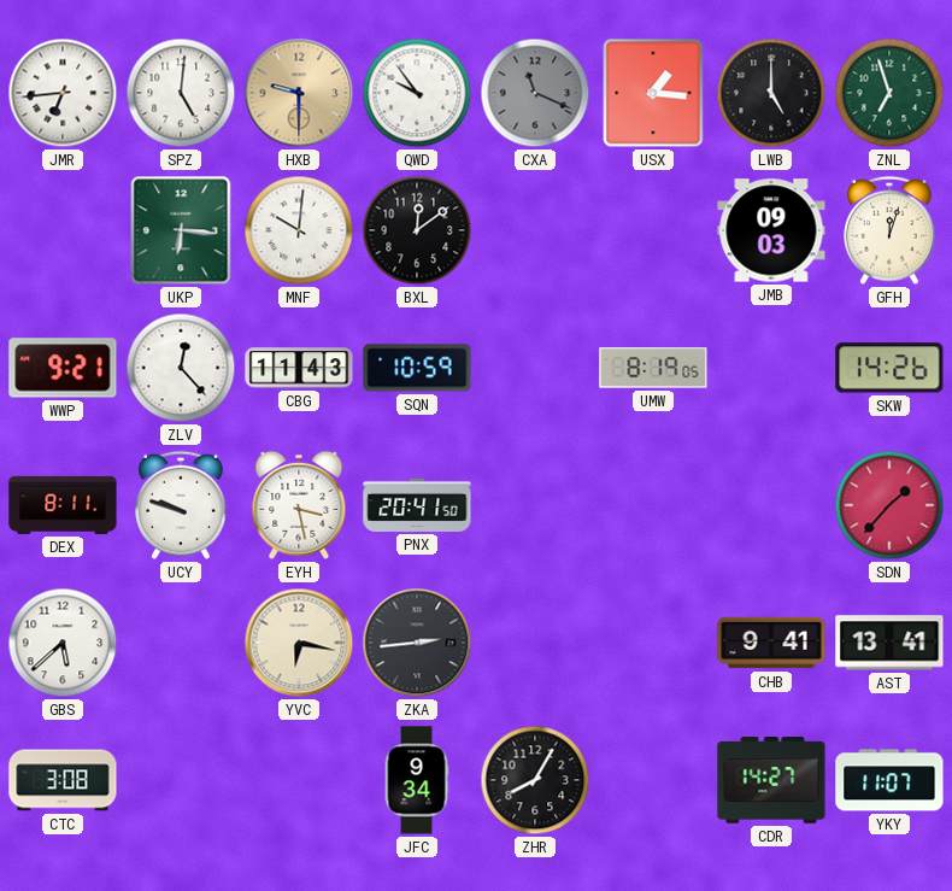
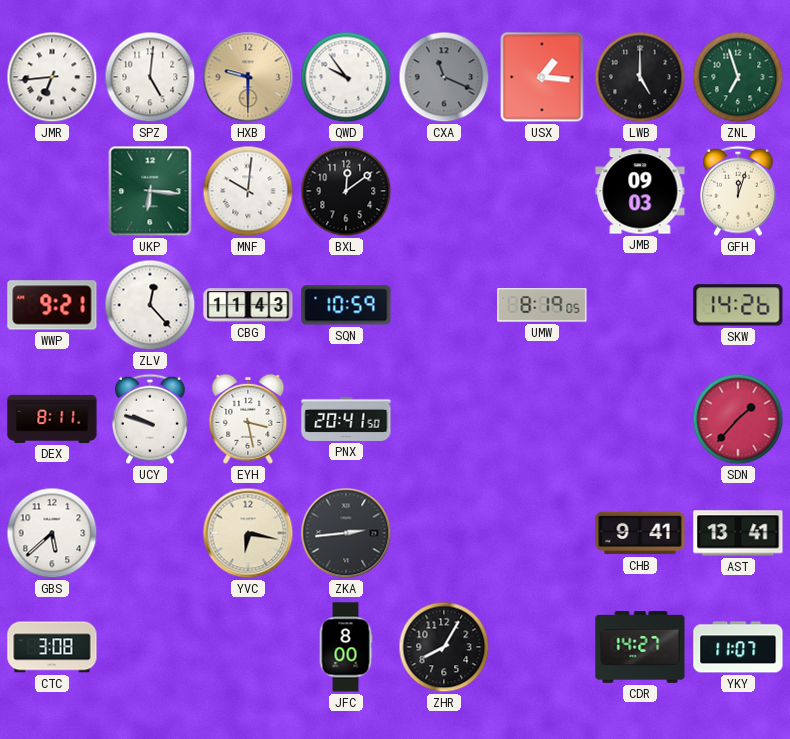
JFC: 9:34 -> 8:00 (346, 647)
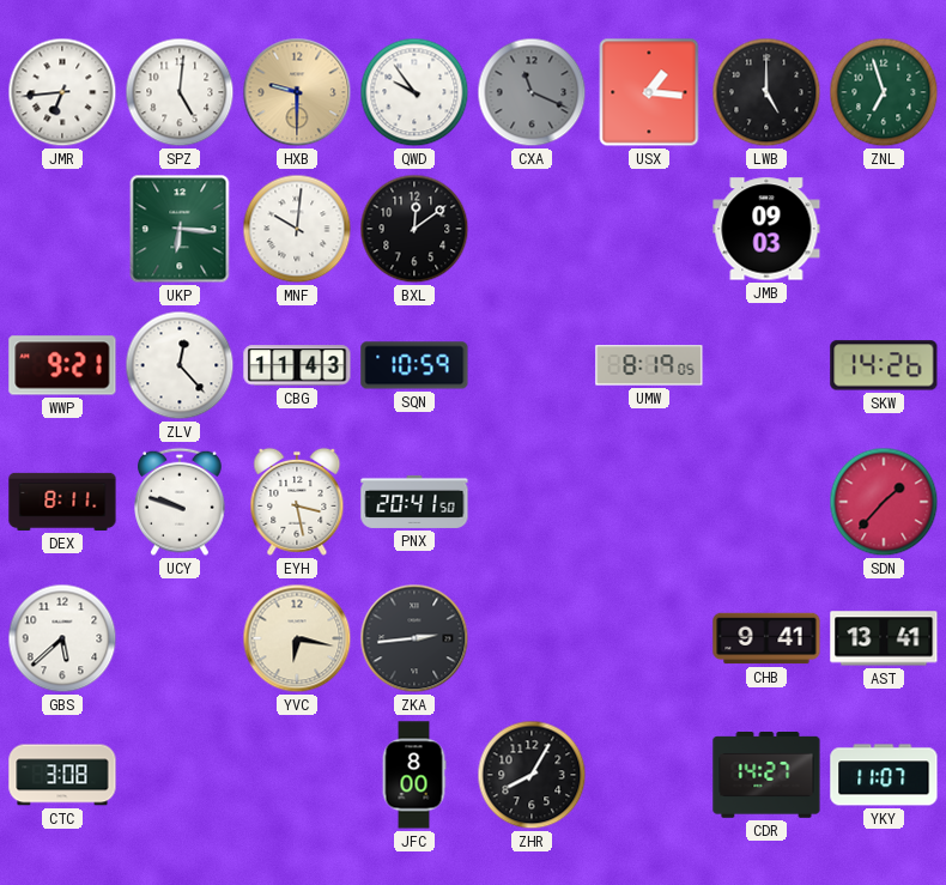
GFH: 12:03 -> none (739, 191)
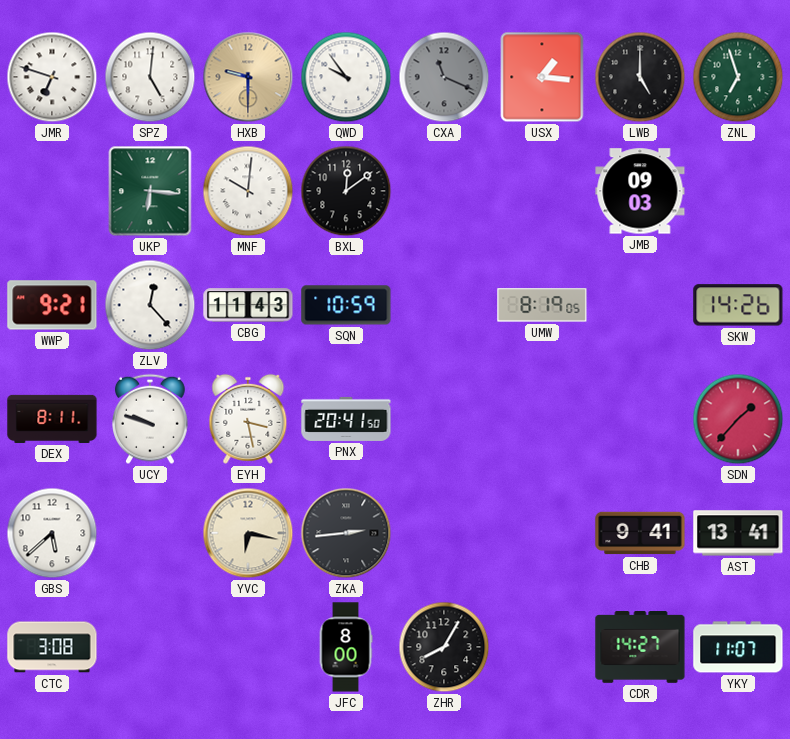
JMR: 6:44 -> 6:48 (52, 77)
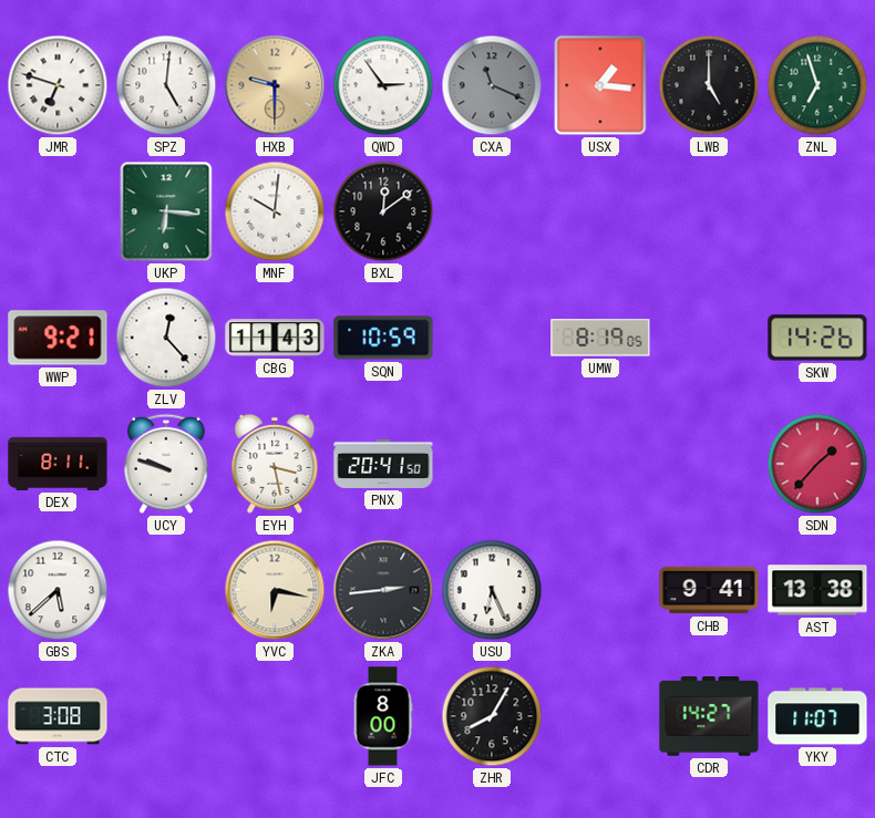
QWD: 9:54 -> 2:54 (383, 85)
JMB: 09:03 -> none (640, 191)
USU: none -> 6:26 (492, 590)
AST: 13:41 -> 13:38 (817, 590)
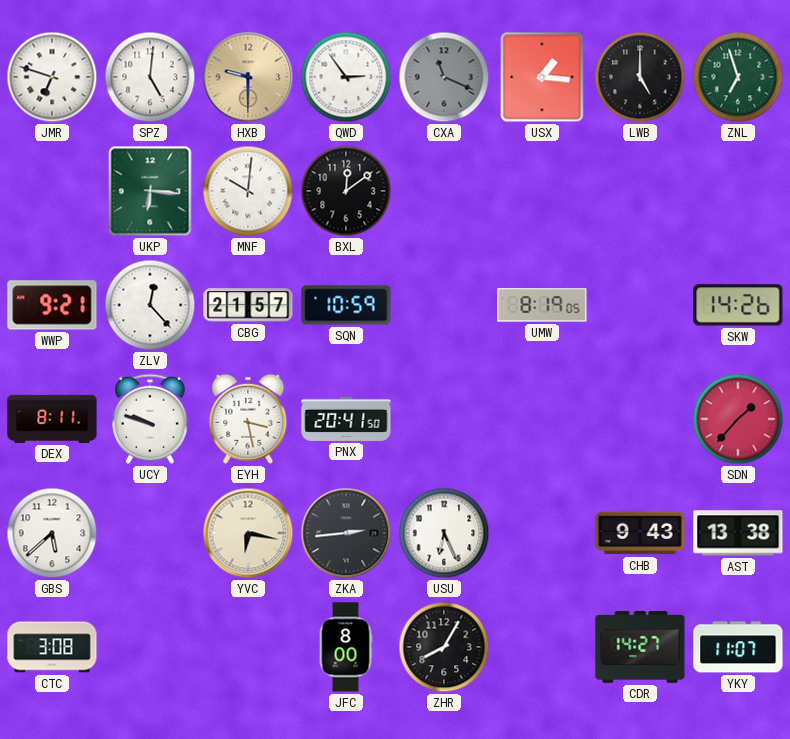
CBG: 11:43 -> 21:57 (248, 305)
CHB: 9:41 -> 9:43 (640, 533)
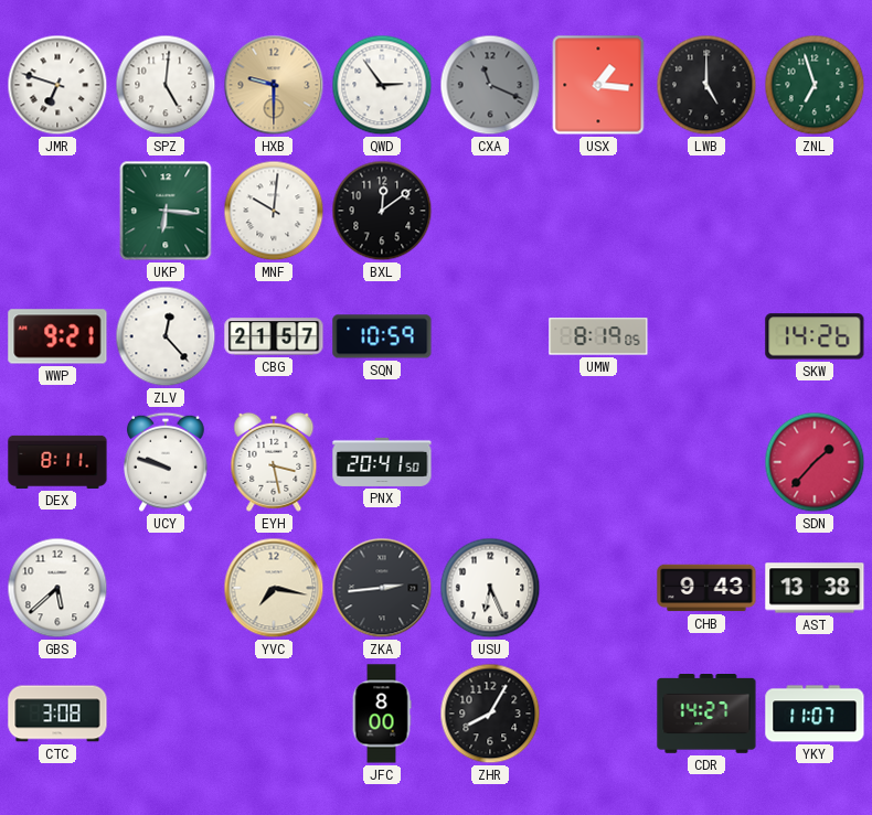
YVC: 6:17 -> 7:17 (274, 588)
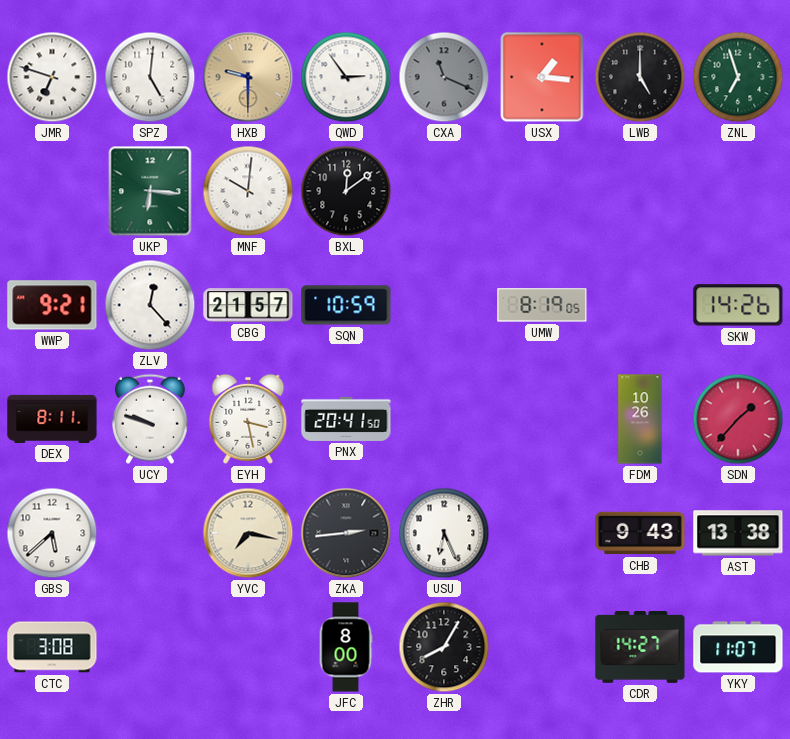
FDM: none -> 10:26 (640, 419)
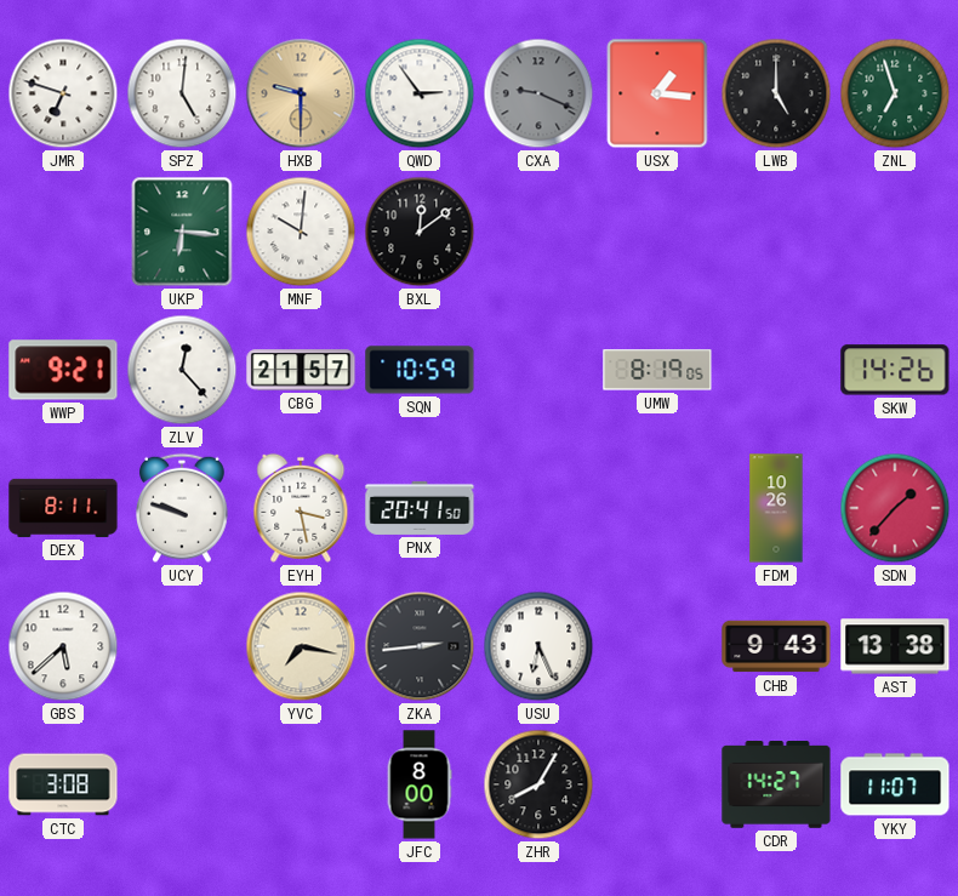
CXA: 11:19 -> 9:19 (538, 93)
